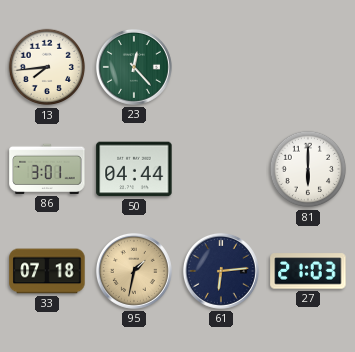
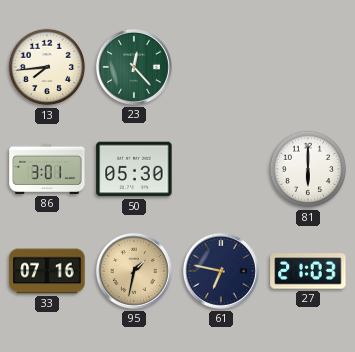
50: 04:44 -> 05:30 (134, 169)
33: 07:18 -> 07:16 (47, 271)
61: 6:14 -> 6:47 (221, 271)
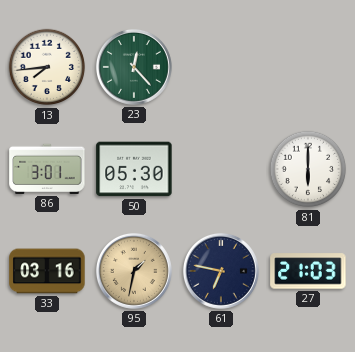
33: 07:16 -> 03:16 (47, 271)
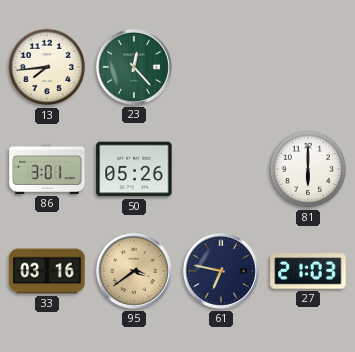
50: 05:30 -> 05:26 (134, 169)
95: 1:32 -> 3:39 (134, 271)
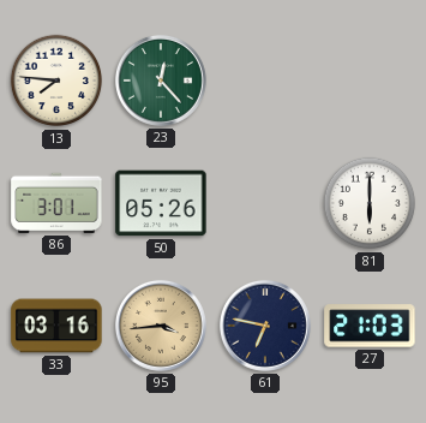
13: 7:44 -> 7:46 (56, 81)
95: 3:39 -> 3:44 (161, 326)
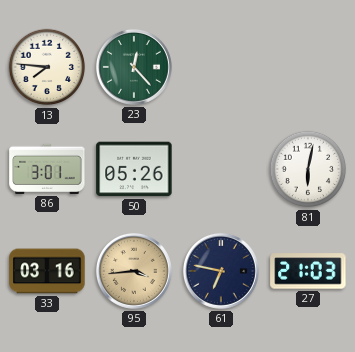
81: 6:00 -> 6:02 (308, 169)
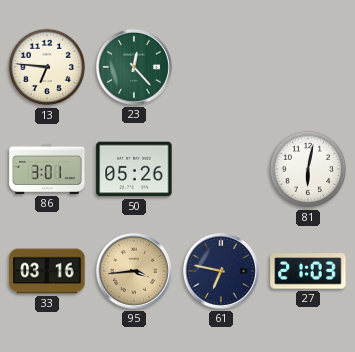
13: 7:46 -> 6:46 (47, 67)
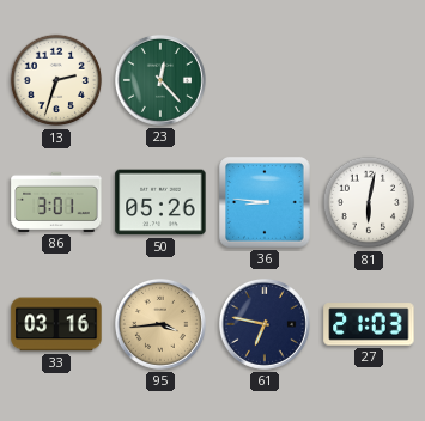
13: 6:46 -> 2:33 (56, 80)
36: none -> 8:46 (265, 202)
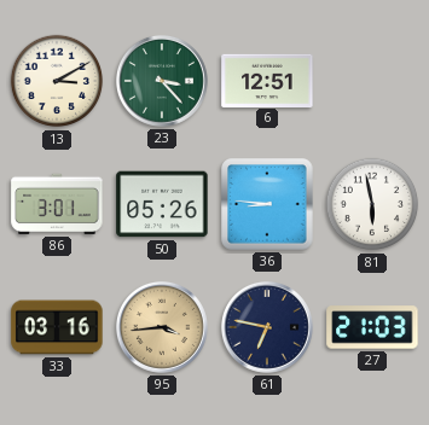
13: 2:33 -> 3:10 (57, 81)
23: 12:23 -> 3:23 (162, 81)
6: none -> 12:51 (267, 80)
81: 6:02 -> 5:58 (372, 204)
